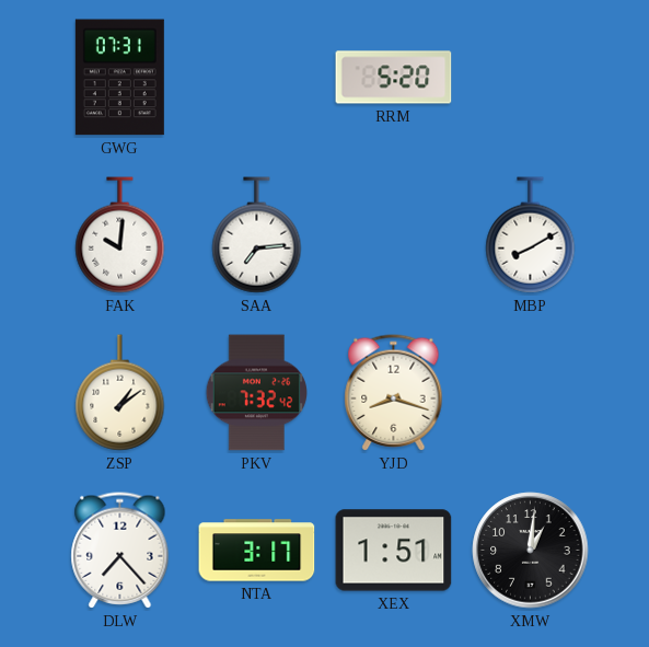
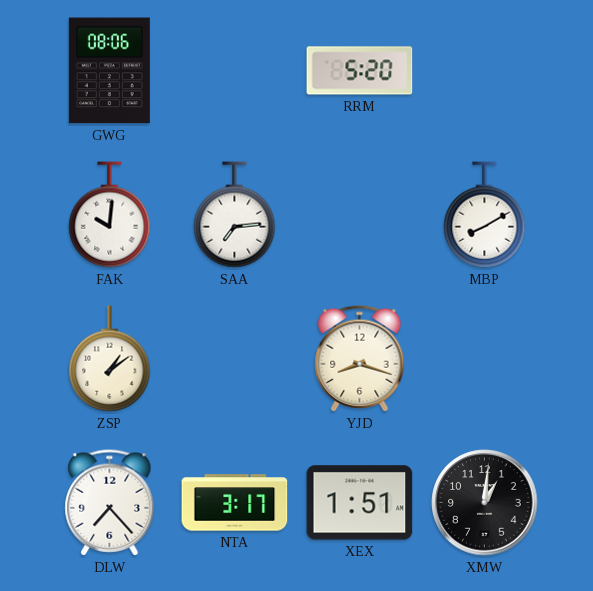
GWG: 07:31 -> 08:06 (109, 71)
PKV: 7:32 -> none (256, 393)
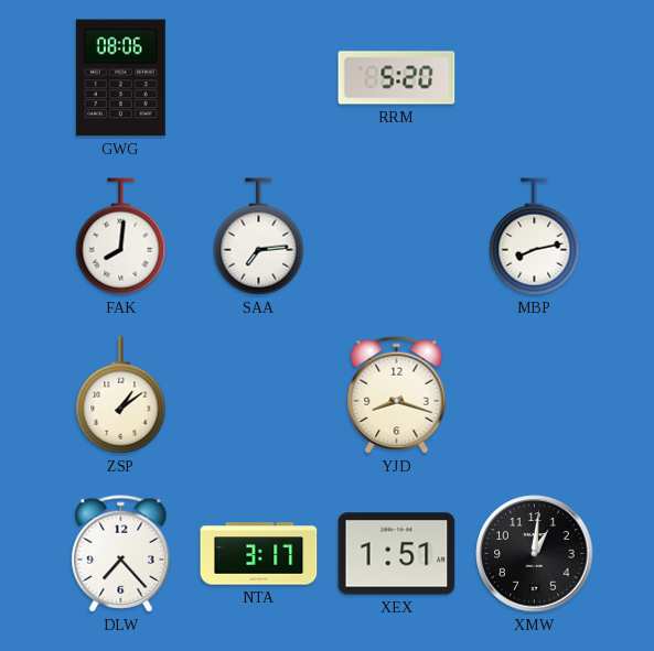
FAK: 10:01 -> 8:01 (121, 237)
MBP: 8:10 -> 8:13 (535, 237)
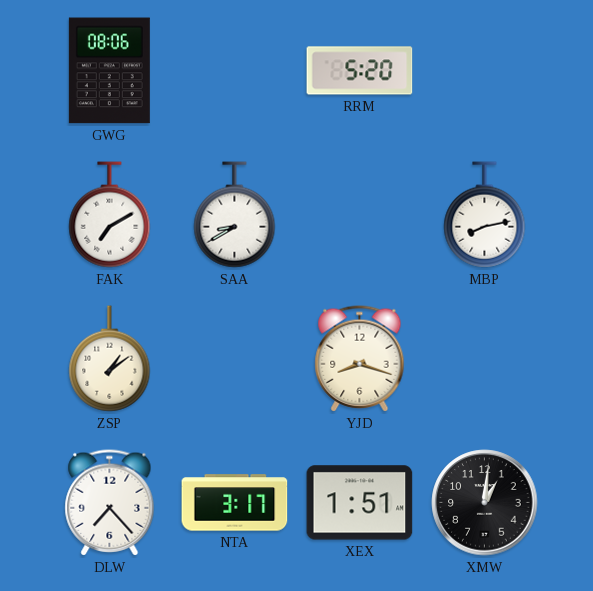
FAK: 8:01 -> 7:10 (110, 215)
SAA: 7:14 -> 8:40 (235, 215)
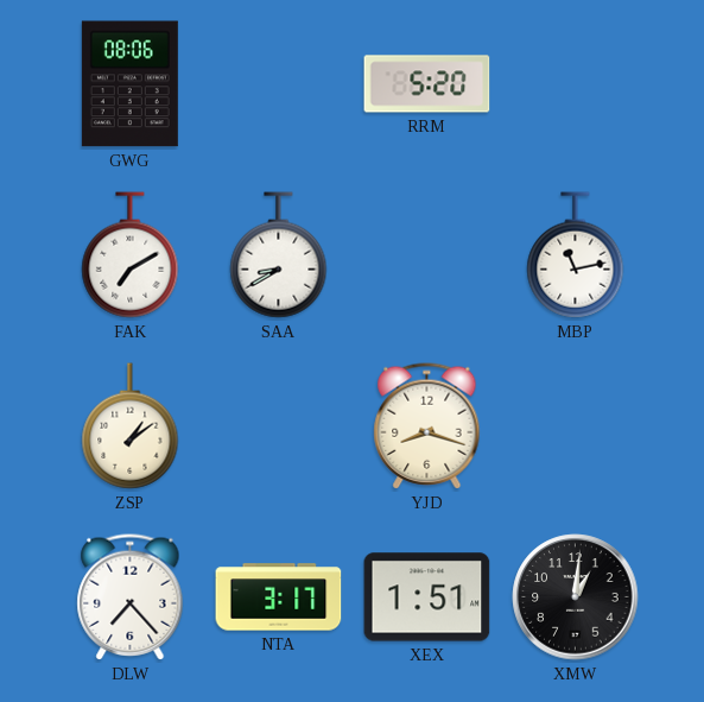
MBP: 8:13 -> 11:13 (576, 255)
